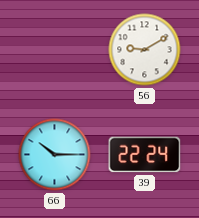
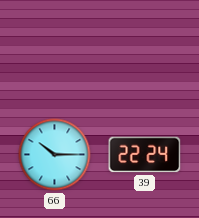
56: 9:10 -> none (145, 50)
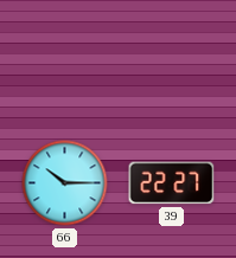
39: 22:24 -> 22:27 (172, 183)
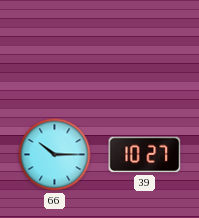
39: 22:27 -> 10:27 (145, 155)
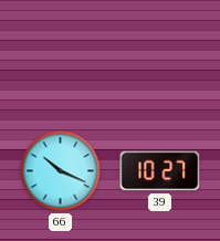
66: 10:15 -> 10:19 (61, 171)
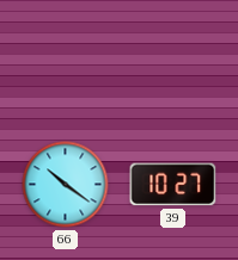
66: 10:19 -> 10:21 (66, 185)
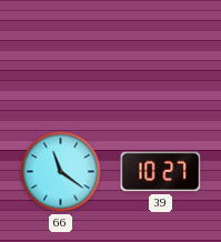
66: 10:21 -> 11:21 (61, 172)
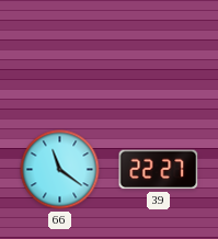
39: 10:27 -> 22:27 (159, 170)
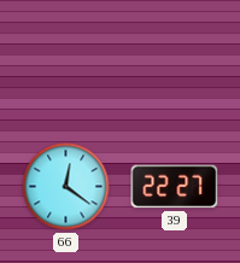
66: 11:21 -> 12:21 (66, 187)
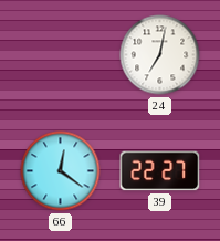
24: none -> 7:02 (160, 55)
